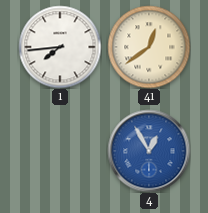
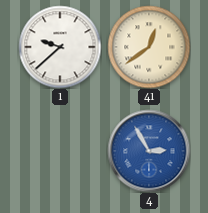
1: 7:44 -> 9:38 (60, 47)
4: 12:55 -> 2:55 (149, 151)
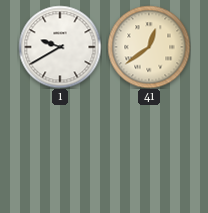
1: 9:38 -> 9:40 (60, 47)
4: 2:55 -> none (149, 151)
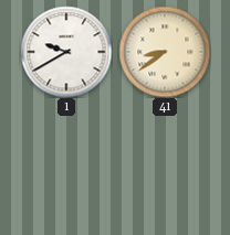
41: 12:39 -> 8:39 (165, 52)
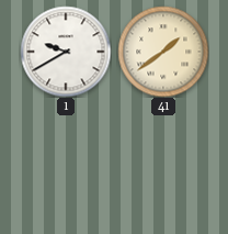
41: 8:39 -> 1:39 (163, 52)
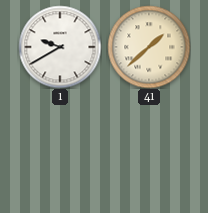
41: 1:39 -> 1:38 (149, 47)
